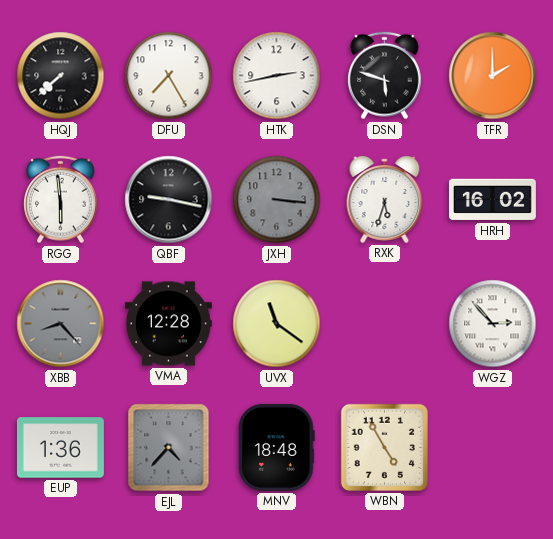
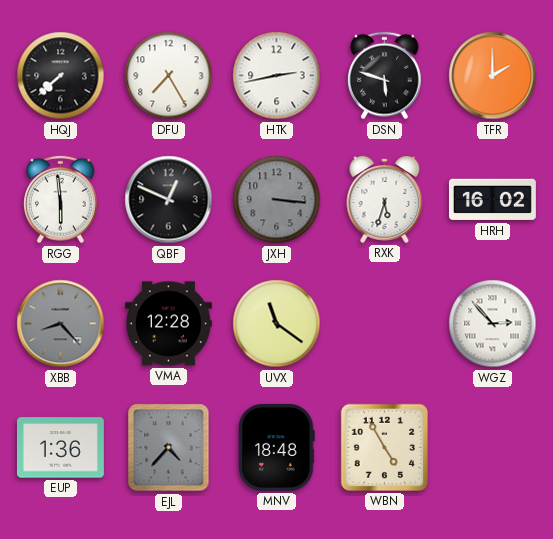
QBF: 9:17 -> 12:49 (169, 200)
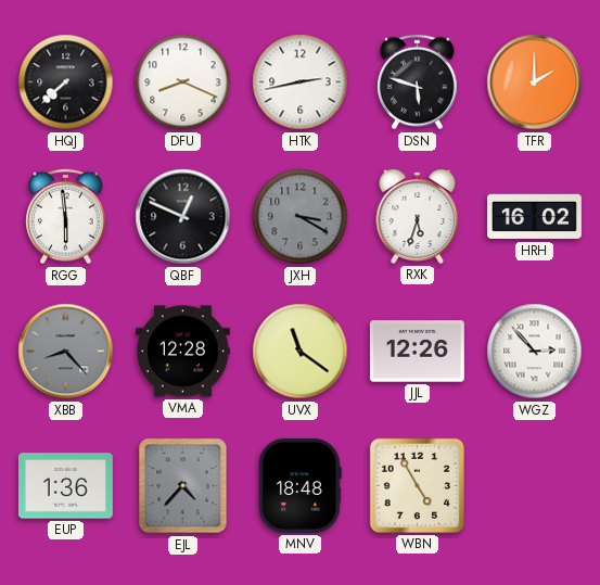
DFU: 7:25 -> 8:19 (183, 82)
JXH: 3:16 -> 3:20 (301, 217)
JJL: none -> 12:26 (417, 352)
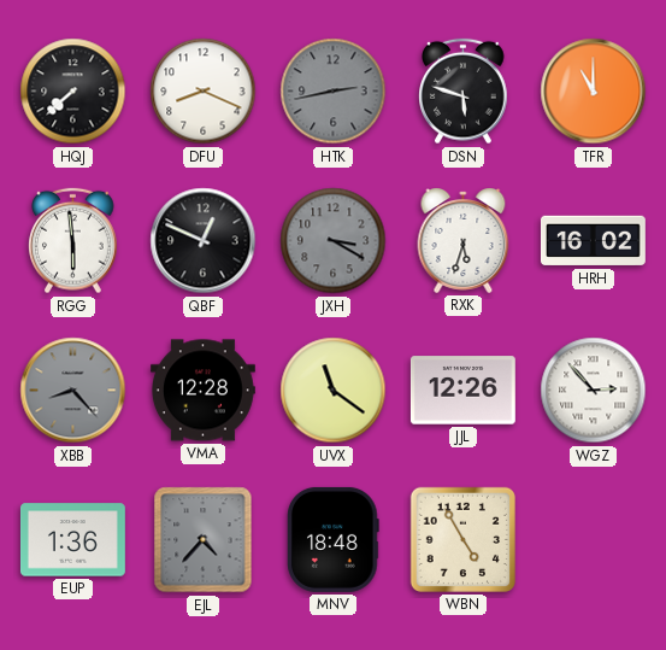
HTK dial: white -> grey (334, 92)
TFR: 2:00 -> 11:00 (594, 92)
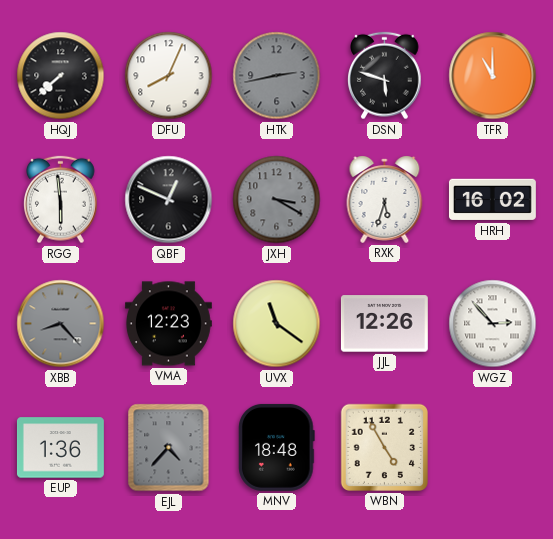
DFU: 8:19 -> 8:04 (169, 76)
VMA: 12:28 -> 12:23 (168, 324)
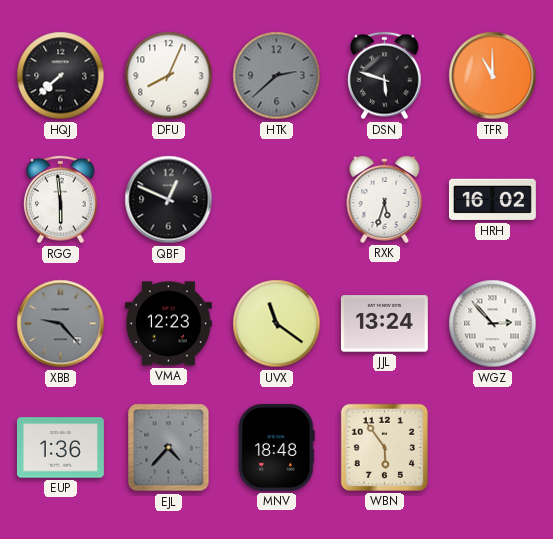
HTK: 2:43 -> 2:38 (277, 76)
JXH: 3:20 -> none (277, 200)
XBB: 8:23 -> 9:23 (61, 324)
JJL: 12:26 -> 13:24 (384, 324)
WBN: 4:55 -> 5:54 (384, 447)
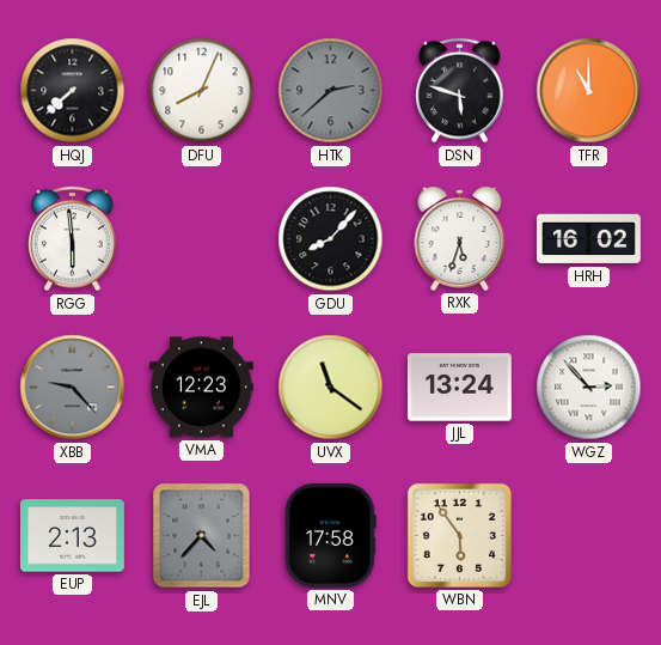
QBF: 12:49 -> none (169, 200)
GDU: none -> 8:07 (331, 239)
EUP: 1:36 -> 2:13 (72, 536)
MNV: 18:48 -> 17:58 (331, 535)
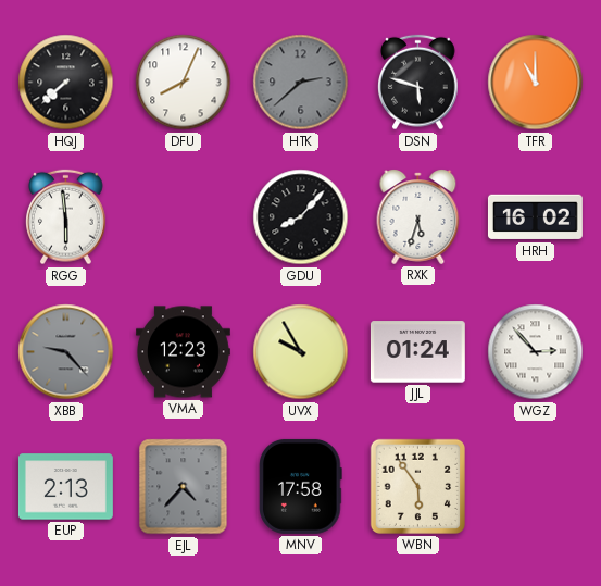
UVX: 11:21 -> 9:55 (301, 352)
JJL: 13:24 -> 01:24 (417, 352)
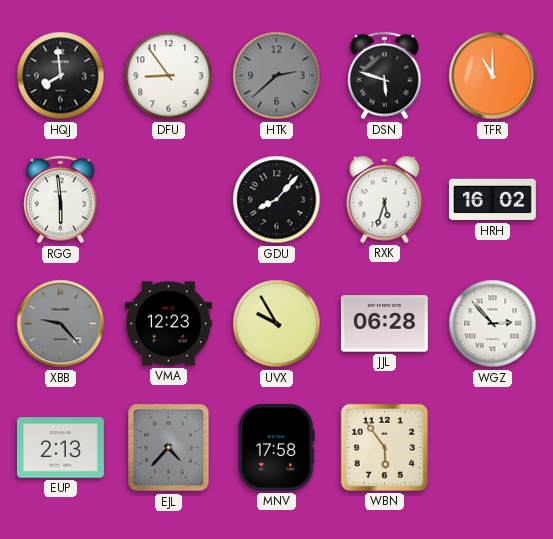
HQJ: 7:38 -> 7:59 (61, 76)
DFU: 8:04 -> 8:54 (169, 76)
JJL: 01:24 -> 06:28 (384, 324)
